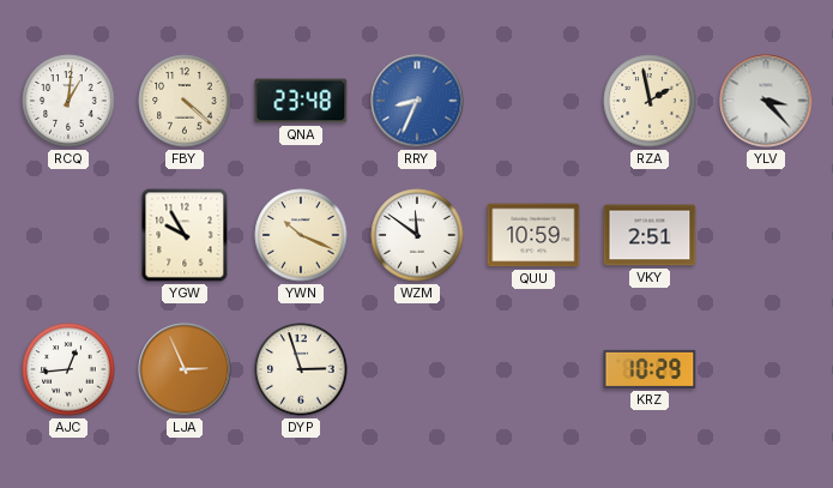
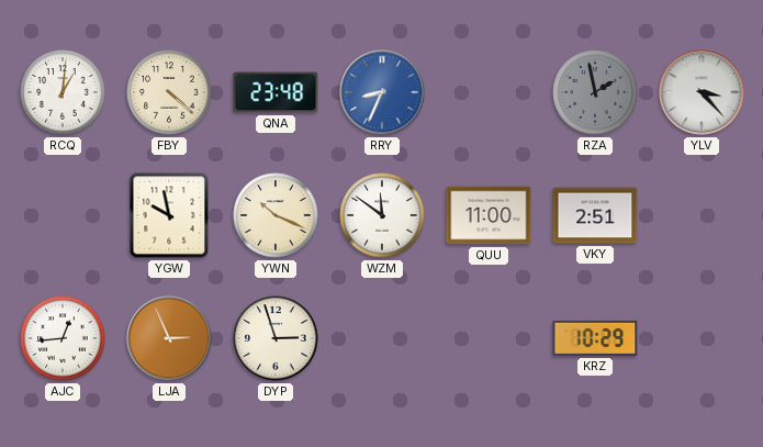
RZA dial: cream -> grey (595, 92)
YGW: 9:55 -> 9:58 (169, 215)
QUU: 10:59 -> 11:00 (489, 215)
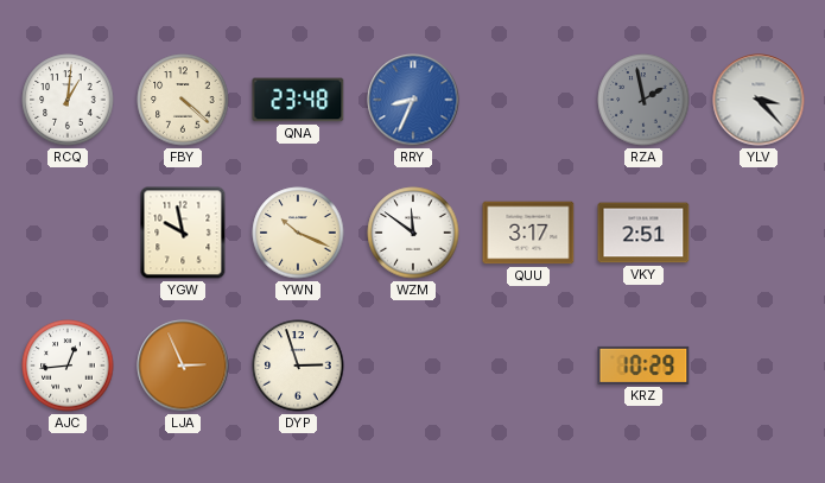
QUU: 11:00 -> 3:17 (528, 233)
